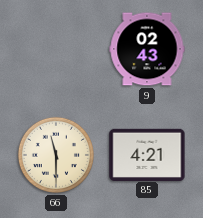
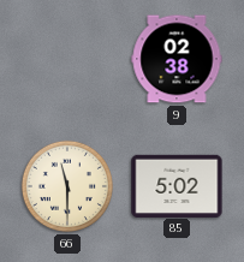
9: 02:43 -> 02:38 (177, 59)
85: 4:21 -> 5:02 (177, 185)
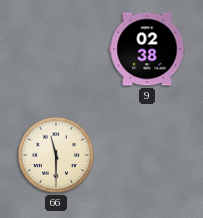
85: 5:02 -> none (177, 185)
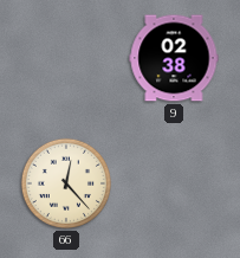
66: 11:30 -> 12:23 (66, 183)
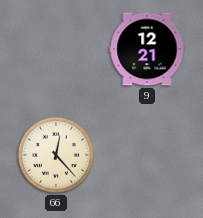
9: 02:38 -> 12:21 (147, 49)
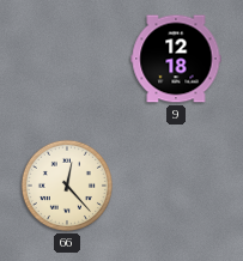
9: 12:21 -> 12:18 (176, 59)
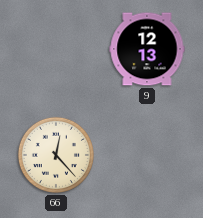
9: 12:18 -> 12:13 (147, 49)
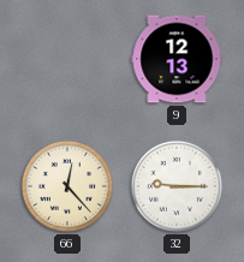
32: none -> 9:15 (177, 186)
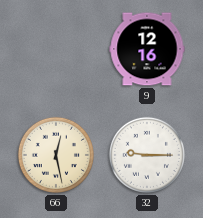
9: 12:13 -> 12:16 (147, 49)
66: 12:23 -> 12:28 (56, 155)
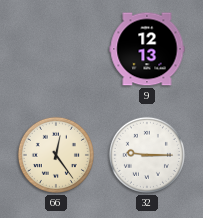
9: 12:16 -> 12:13 (147, 49)
66: 12:28 -> 12:24 (56, 155)
